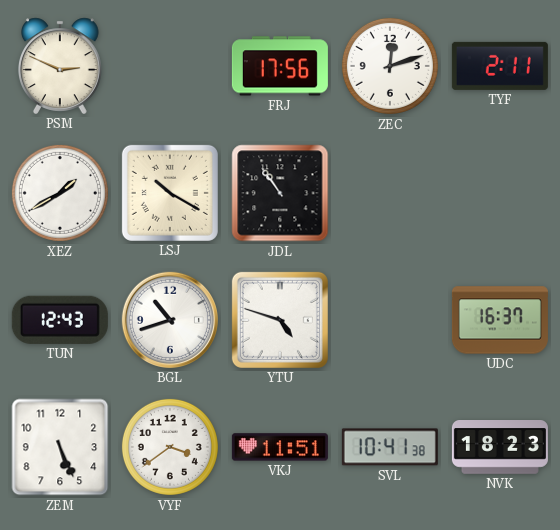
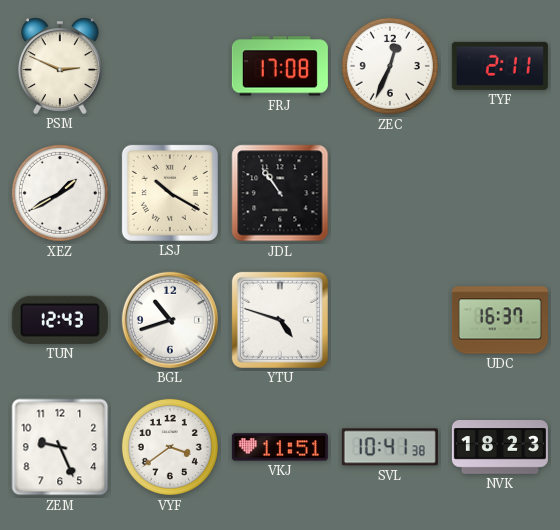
FRJ: 17:56 -> 17:08 (280, 66)
ZEC: 12:12 -> 12:34 (390, 66)
ZEM: 5:26 -> 9:26 (60, 447)
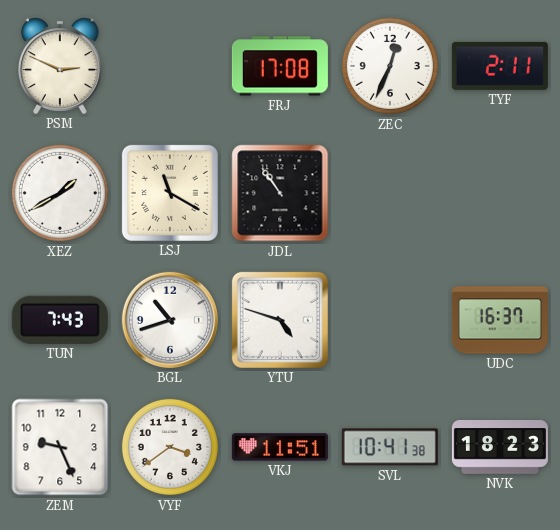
LSJ: 10:20 -> 11:20 (170, 193)
TUN: 12:43 -> 7:43 (60, 320)
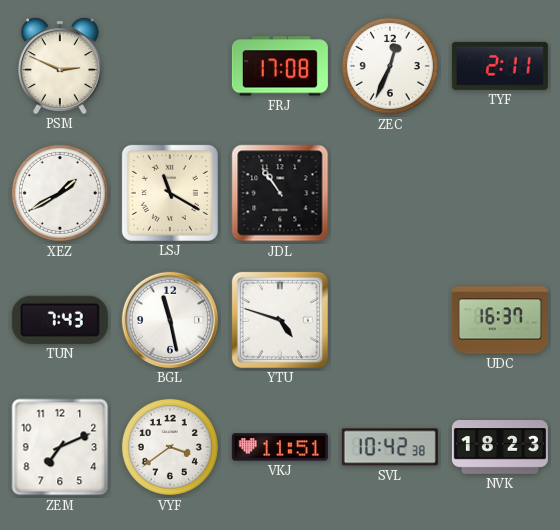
BGL: 10:42 -> 11:28 (170, 320)
ZEM: 9:26 -> 7:11 (60, 447)
SVL: 10:41 -> 10:42 (390, 447)
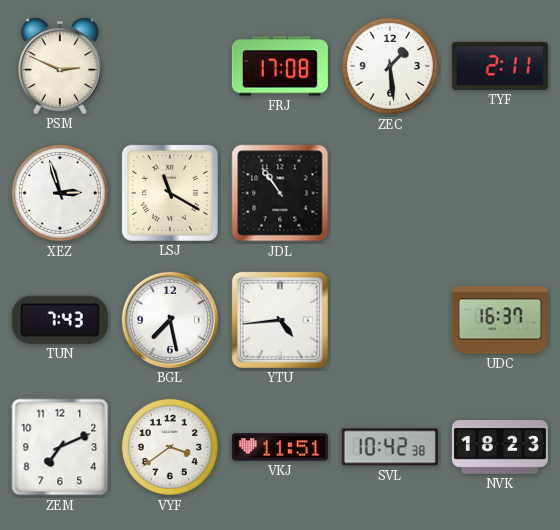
ZEC: 12:34 -> 1:29 (390, 66)
XEZ: 1:40 -> 2:57 (60, 193)
BGL: 11:28 -> 7:28 (170, 320)
YTU: 4:48 -> 4:44 (280, 320)
